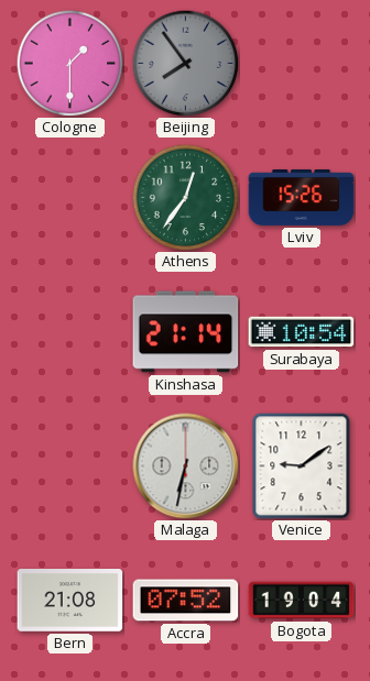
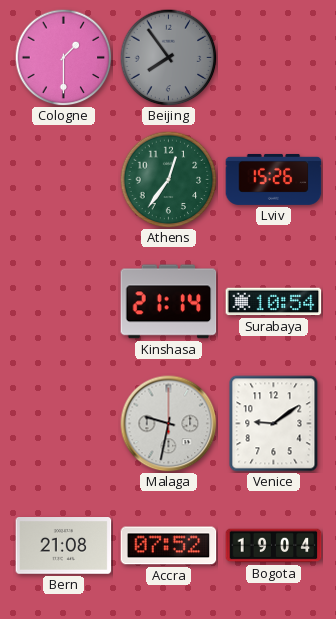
Malaga: 6:32 -> 9:32 (169, 424)
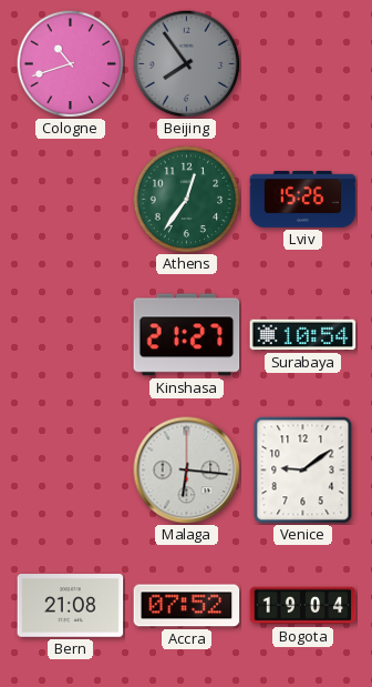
Cologne: 1:30 -> 10:42 (70, 63)
Kinshasa: 21:14 -> 21:27 (187, 335)
Malaga: 9:32 -> 6:16 (187, 471)
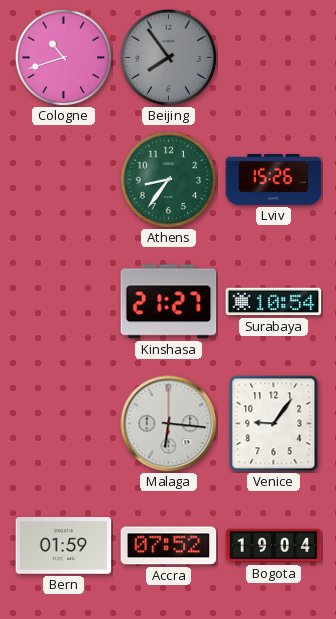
Athens: 12:36 -> 8:36 (168, 179)
Venice: 9:09 -> 9:06 (274, 424)
Bern: 21:08 -> 01:59 (64, 546)
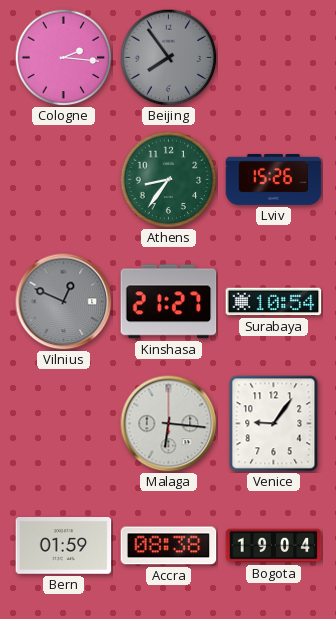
Cologne: 10:42 -> 2:16 (63, 57)
Vilnius: none -> 12:49 (64, 302)
Accra: 07:52 -> 08:38 (169, 546)
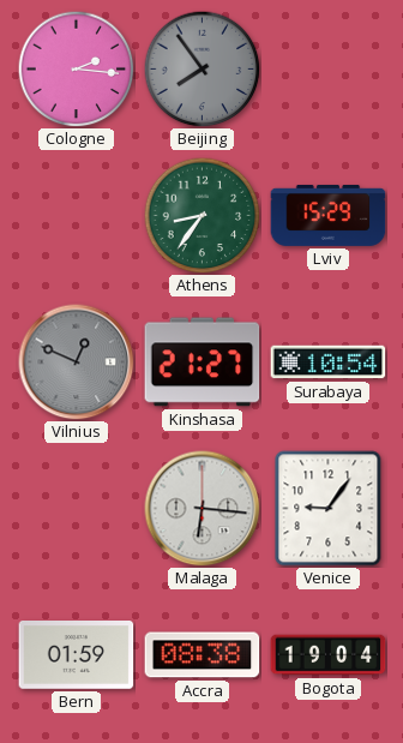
Lviv: 15:26 -> 15:29 (329, 215)
